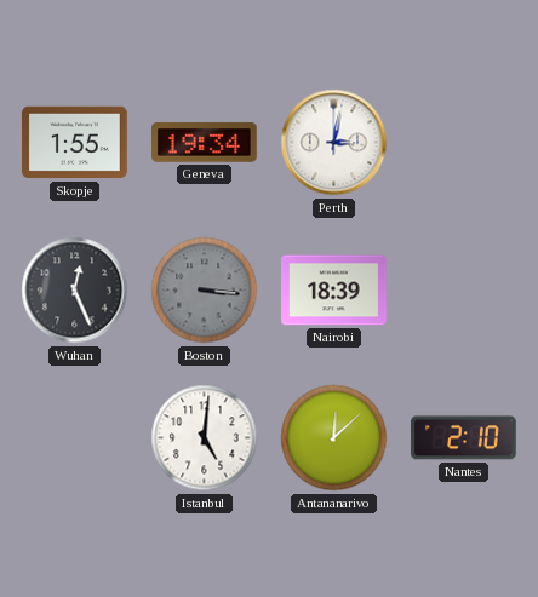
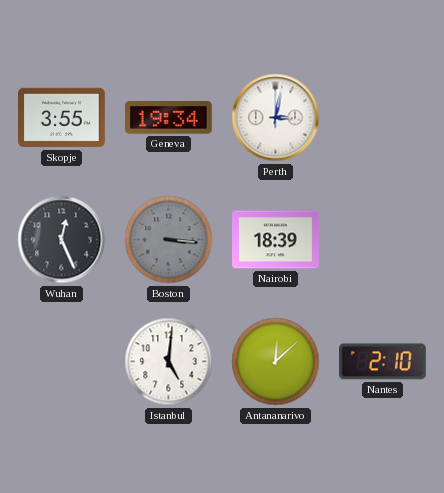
Skopje: 1:55 -> 3:55 (62, 118)
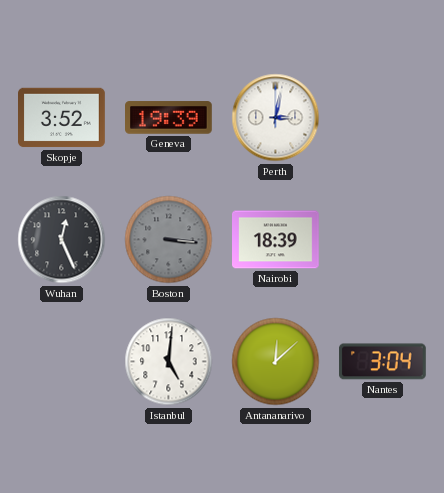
Skopje: 3:55 -> 3:52 (62, 118)
Geneva: 19:34 -> 19:39 (169, 118)
Nantes: 2:10 -> 3:04 (383, 362)
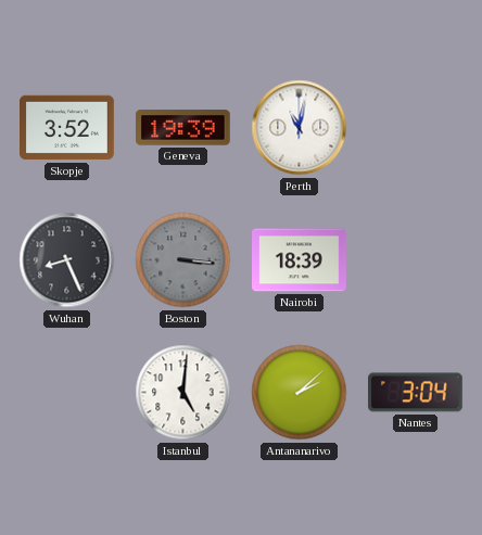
Perth: 3:02 -> 11:02 (300, 128)
Wuhan: 12:26 -> 8:26 (67, 260)
Antananarivo: 12:08 -> 2:08 (300, 393)
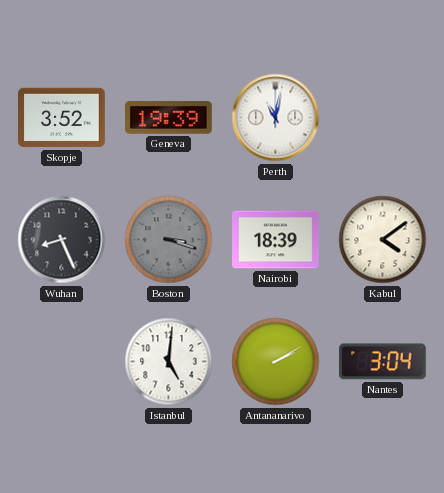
Boston: 3:16 -> 3:18 (169, 240)
Kabul: none -> 4:09 (383, 240)
Antananarivo: 2:08 -> 2:10 (276, 362)
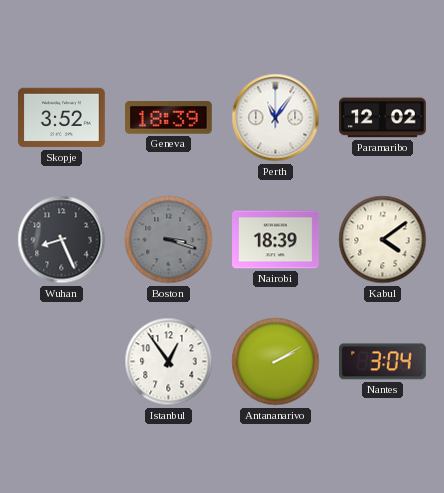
Geneva: 19:39 -> 18:39 (169, 118)
Perth: 11:02 -> 11:06 (276, 118)
Paramaribo: none -> 12:02 (383, 118)
Istanbul: 5:01 -> 12:54 (169, 362)
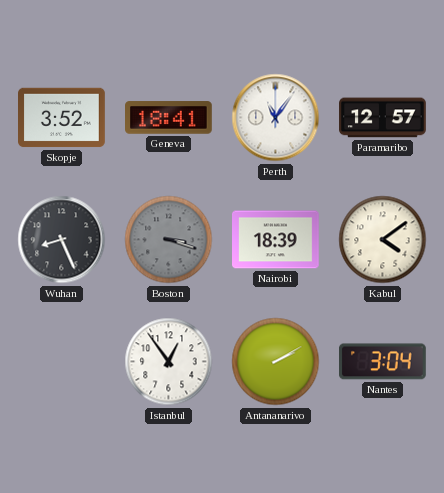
Geneva: 18:39 -> 18:41 (169, 118)
Paramaribo: 12:02 -> 12:57 (383, 118)
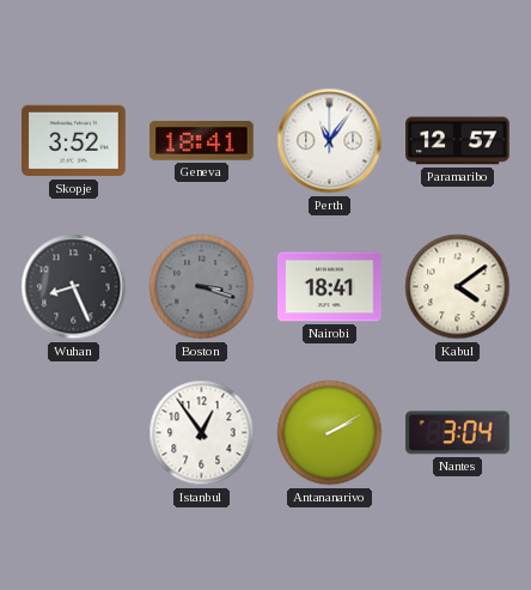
Nairobi: 18:39 -> 18:41 (330, 287)
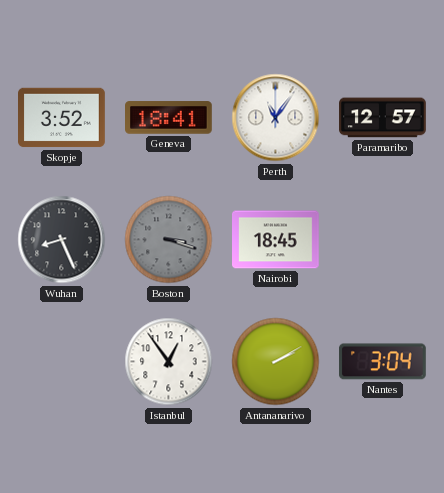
Nairobi: 18:41 -> 18:45 (276, 240)
Kabul: 4:09 -> none (458, 287)
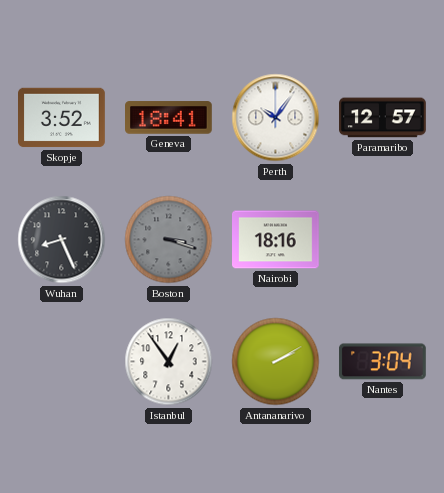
Perth: 11:06 -> 10:06 (276, 118)
Nairobi: 18:45 -> 18:16 (276, 240)
